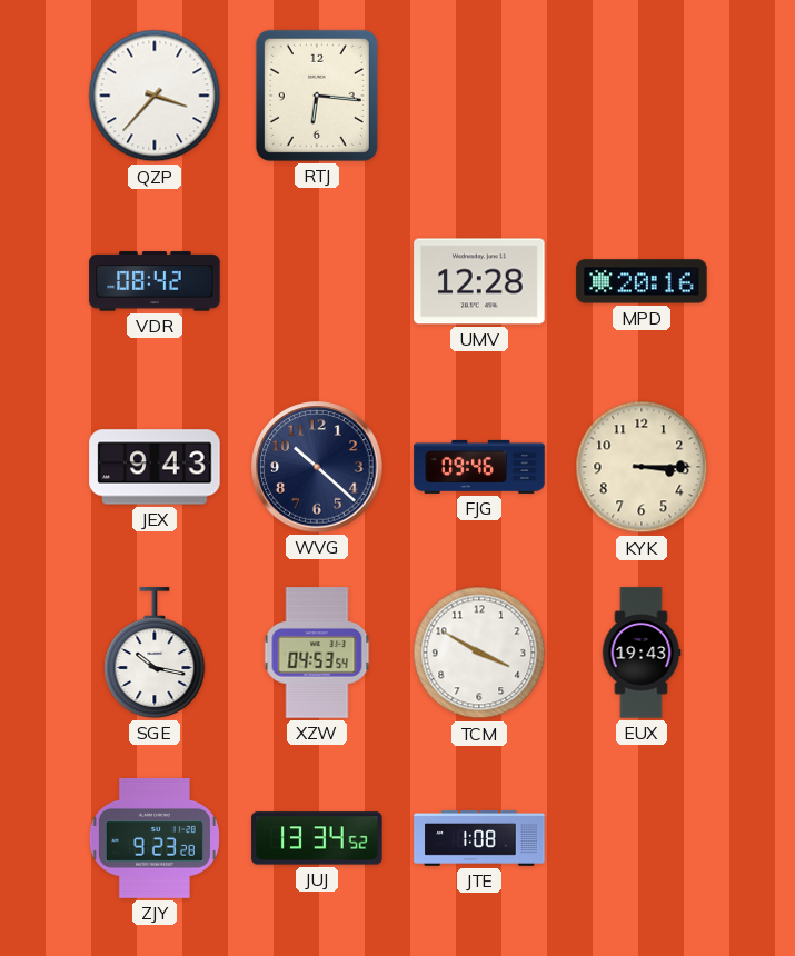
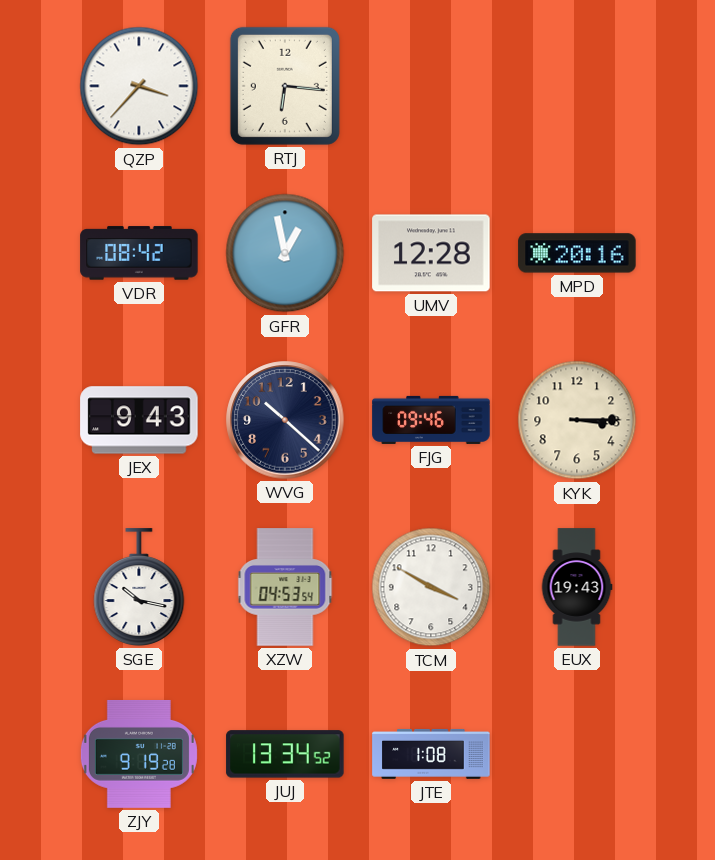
GFR: none -> 12:58 (285, 253)
ZJY: 9:23 -> 9:19 (139, 754)
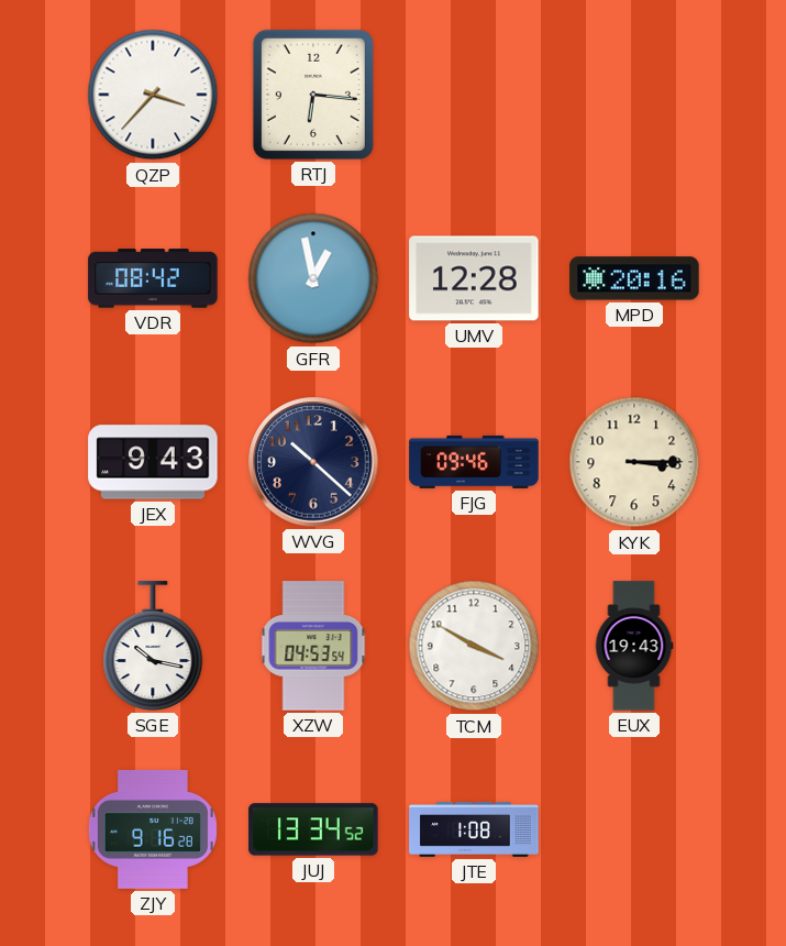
ZJY: 9:19 -> 9:16 (153, 829)
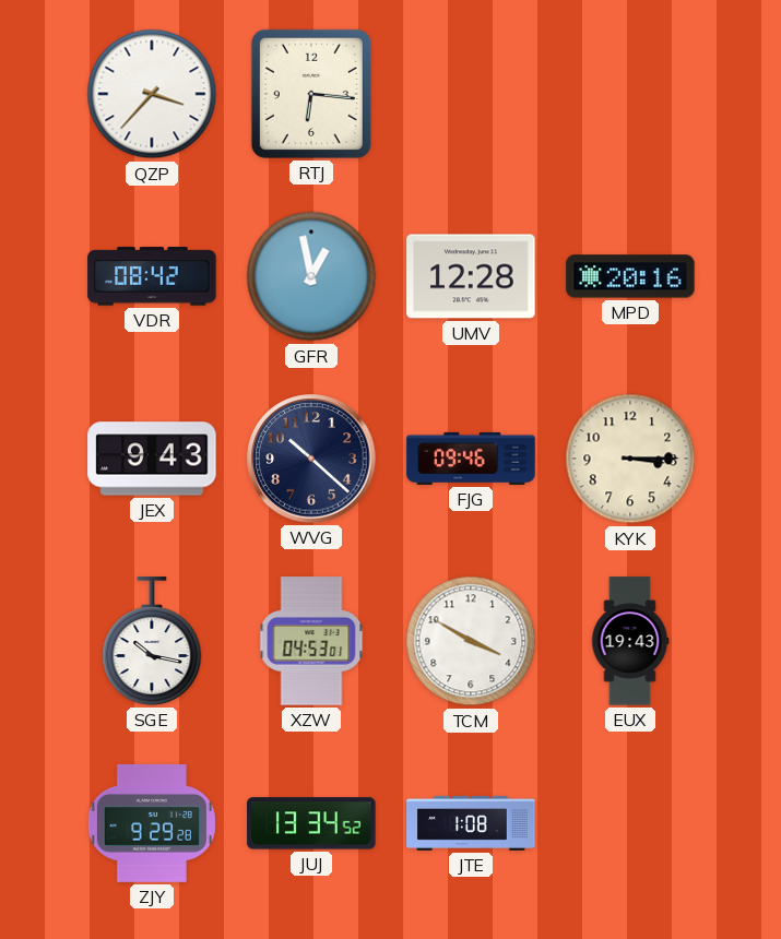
XZW: 04:53:54 -> 04:53:01 (311, 641)
ZJY: 9:16 -> 9:29 (152, 823)
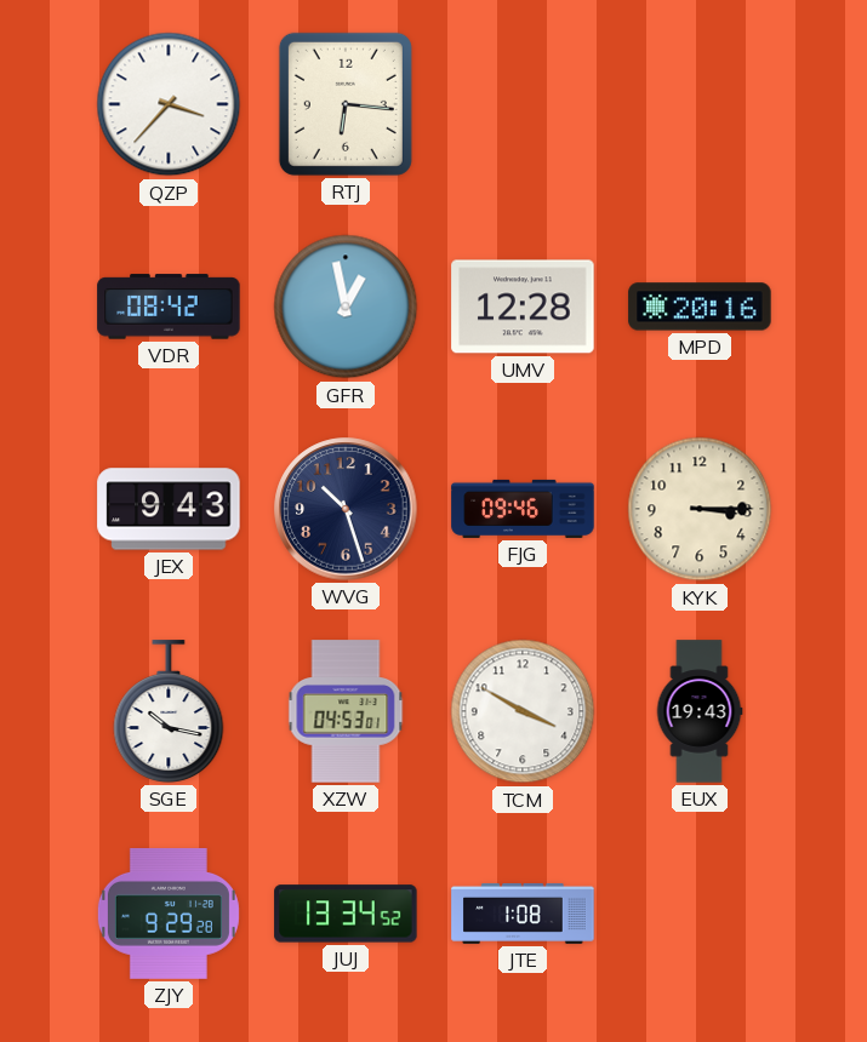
WVG: 10:22 -> 10:27 (346, 509)
